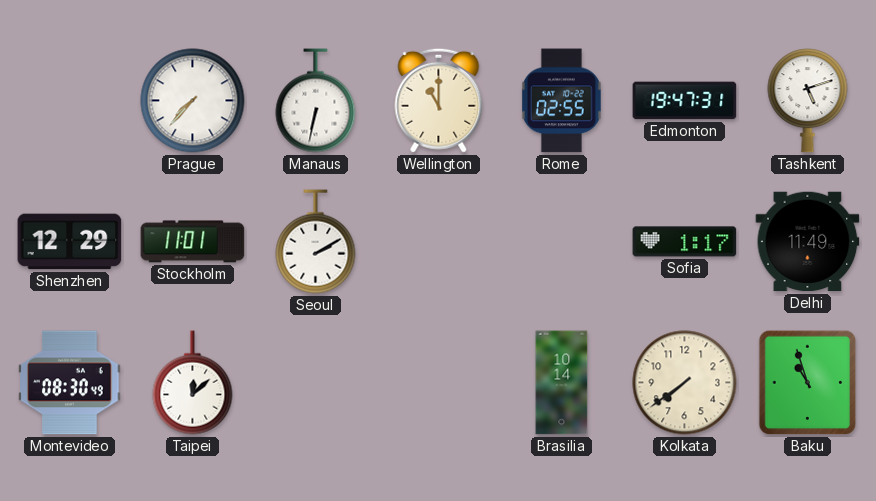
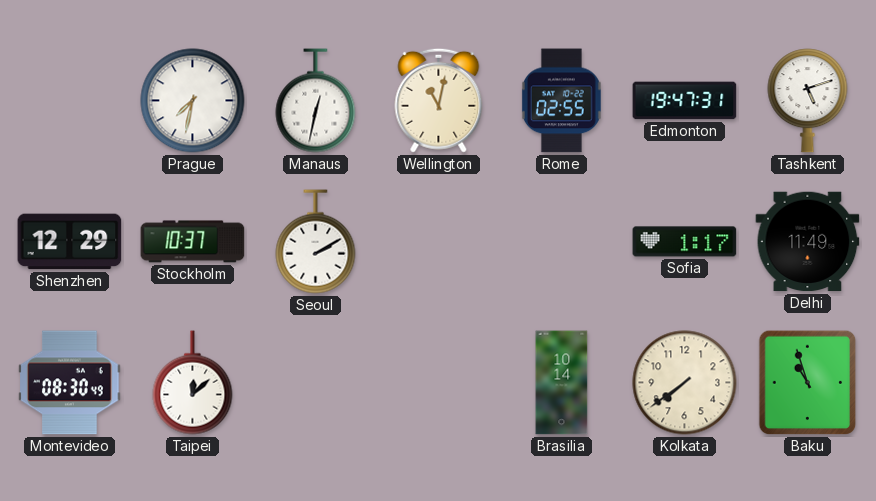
Prague: 7:37 -> 7:32 (193, 101)
Manaus: 6:32 -> 12:32 (316, 101)
Wellington: 11:00 -> 11:02 (439, 100)
Stockholm: 11:01 -> 10:37 (193, 242)
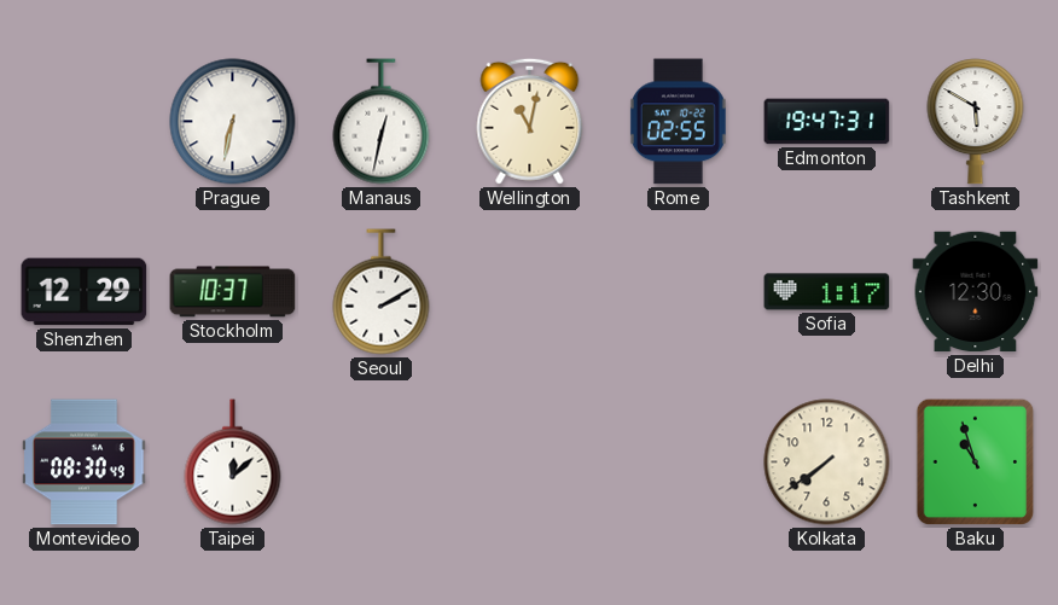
Prague: 7:32 -> 6:32 (233, 122)
Tashkent: 5:12 -> 5:50 (976, 122)
Delhi: 11:49 -> 12:30 (976, 292)
Brasilia: 10:14 -> none (562, 383)
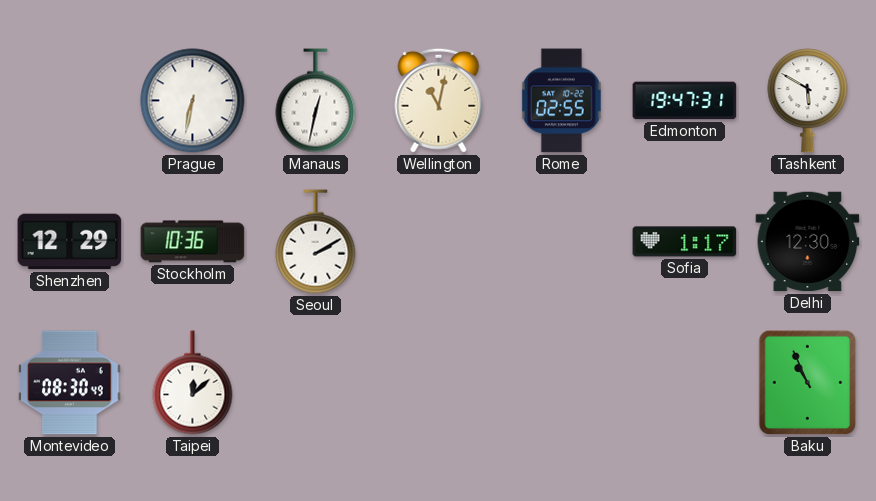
Stockholm: 10:37 -> 10:36 (193, 242)
Kolkata: 7:39 -> none (827, 463)
Baku: 10:57 -> 10:56 (808, 383)
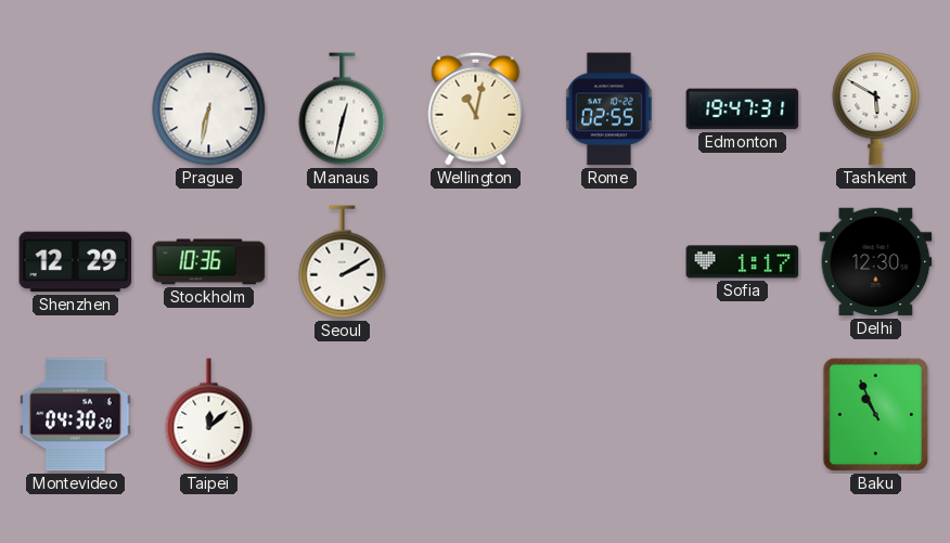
Montevideo: 08:30 -> 04:30 (76, 415)
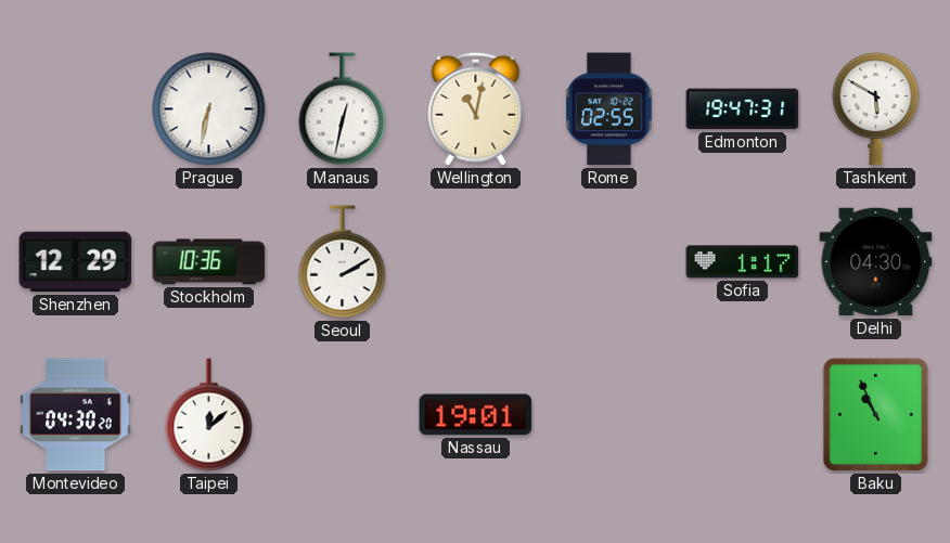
Delhi: 12:30 -> 04:30 (876, 262)
Nassau: none -> 19:01 (476, 415)
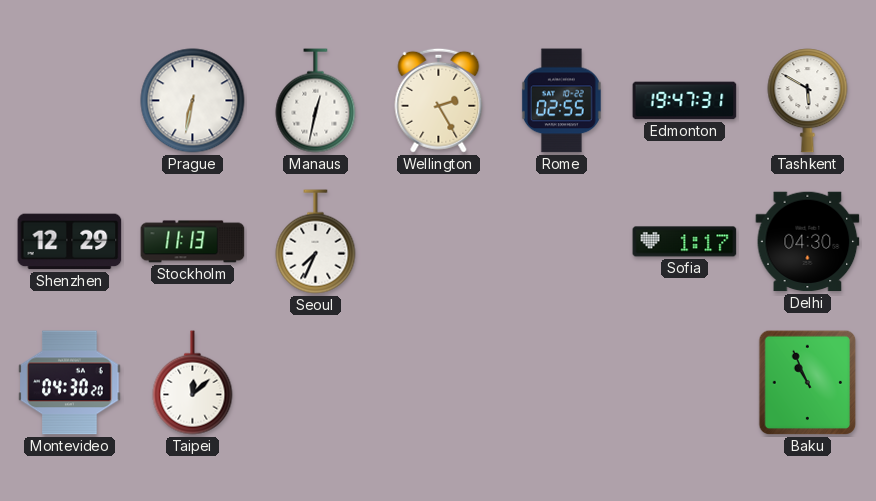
Wellington: 11:02 -> 2:25 (439, 100)
Stockholm: 10:36 -> 11:13 (193, 242)
Seoul: 2:10 -> 7:34 (316, 242)
Nassau: 19:01 -> none (476, 415)
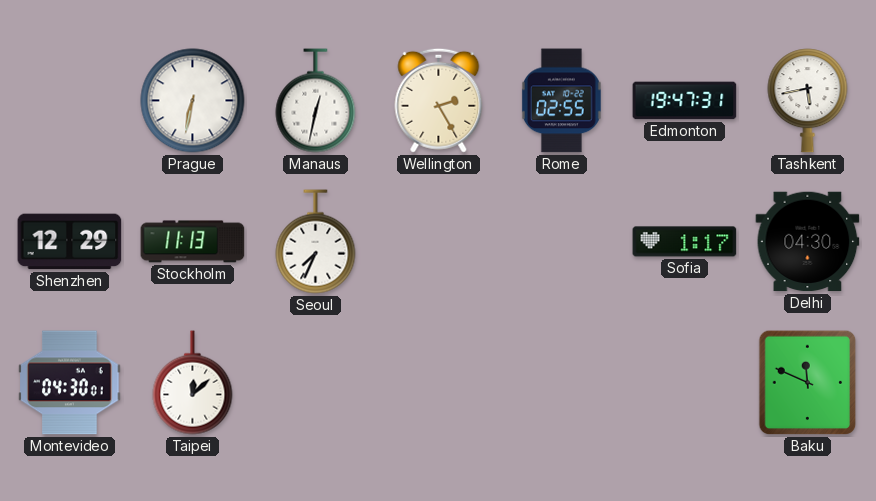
Tashkent: 5:50 -> 5:43 (808, 101)
Montevideo: 04:30:20 -> 04:30:01 (70, 383)
Baku: 10:56 -> 11:49 (808, 383)
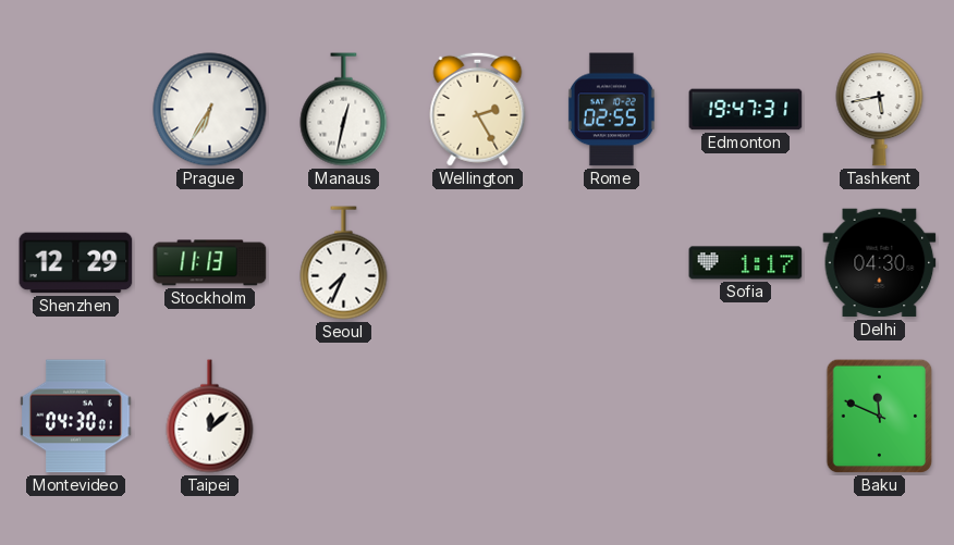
Prague: 6:32 -> 6:35 (210, 110)
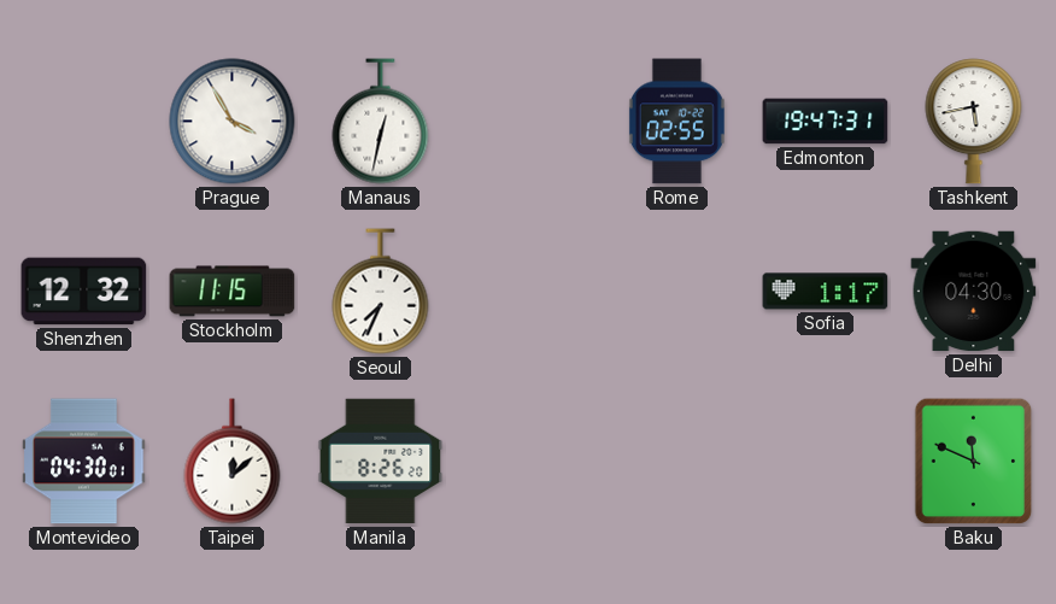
Prague: 6:35 -> 3:55 (233, 122)
Wellington: 2:25 -> none (478, 109)
Shenzhen: 12:29 -> 12:32 (84, 292)
Stockholm: 11:13 -> 11:15 (233, 292)
Manila: none -> 8:26 (381, 462)
